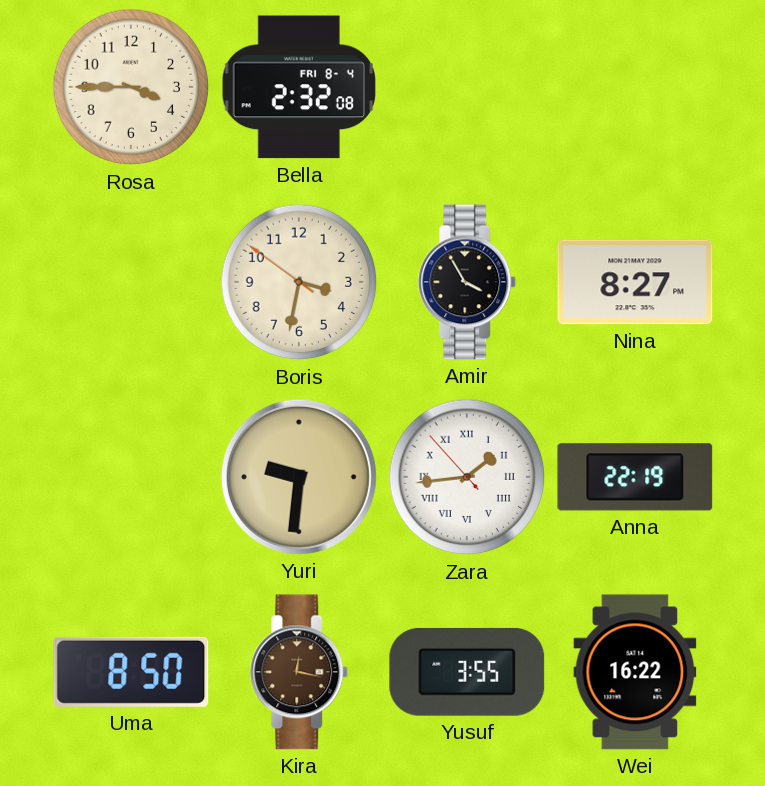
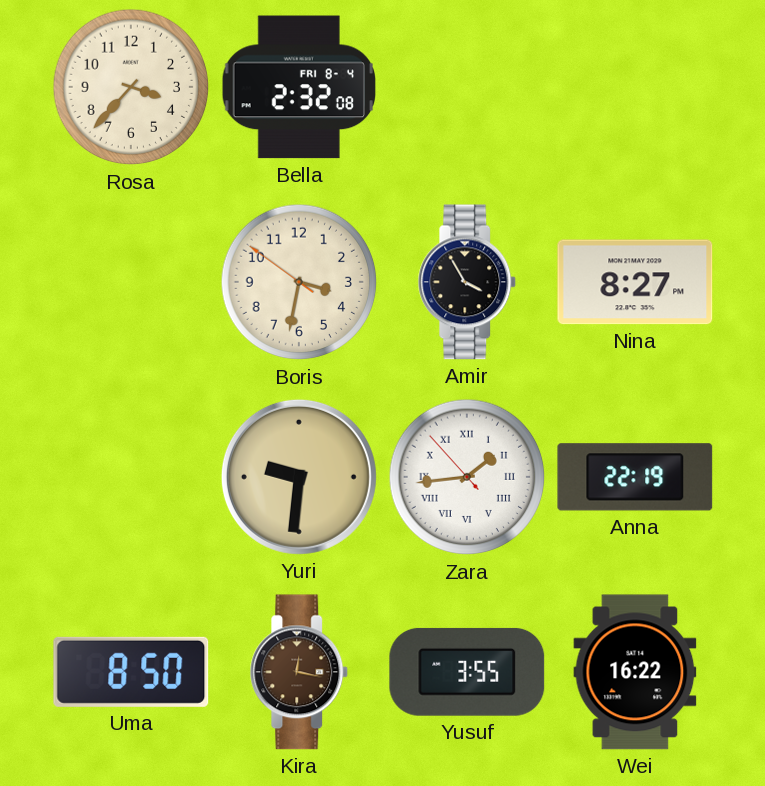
Rosa: 3:45 -> 3:37 (131, 87)
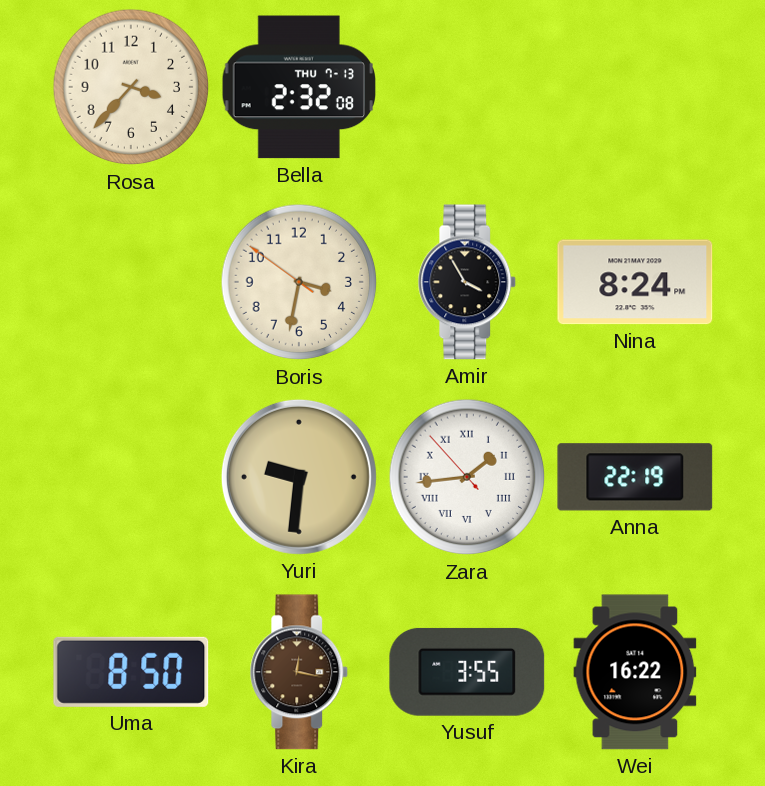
Bella date: FRI 8-4 -> THU 7-13 (298, 87)
Nina: 8:27 -> 8:24 (635, 282)
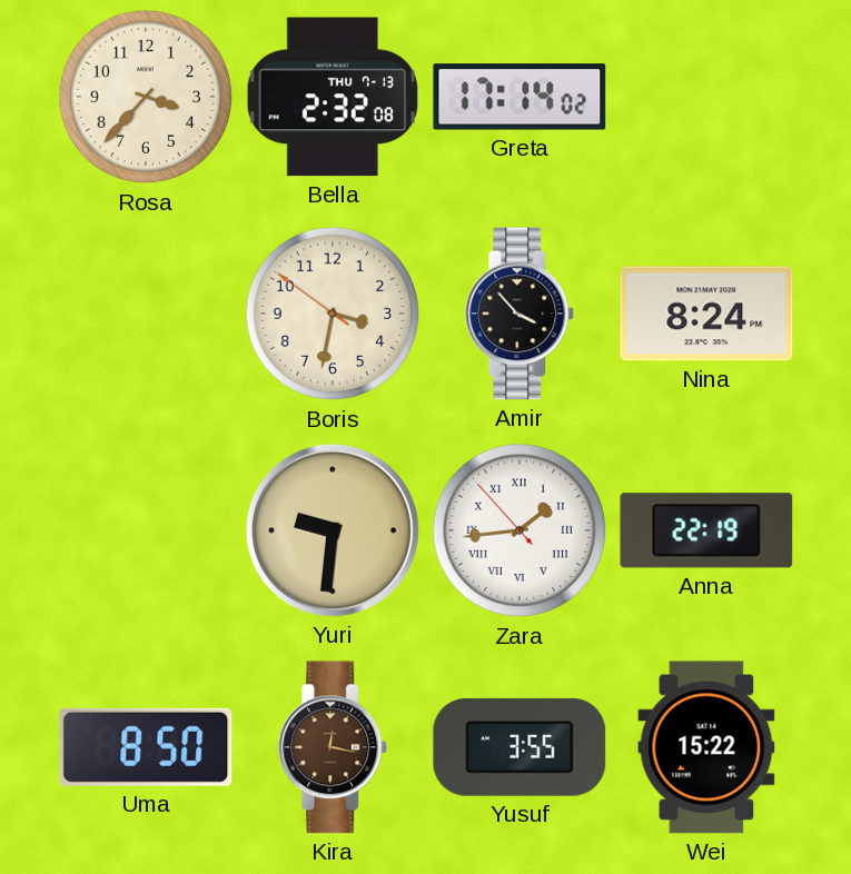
Greta: none -> 17:14 (519, 97)
Amir: 3:55 -> 3:53 (519, 314)
Wei: 16:22 -> 15:22 (706, 747)
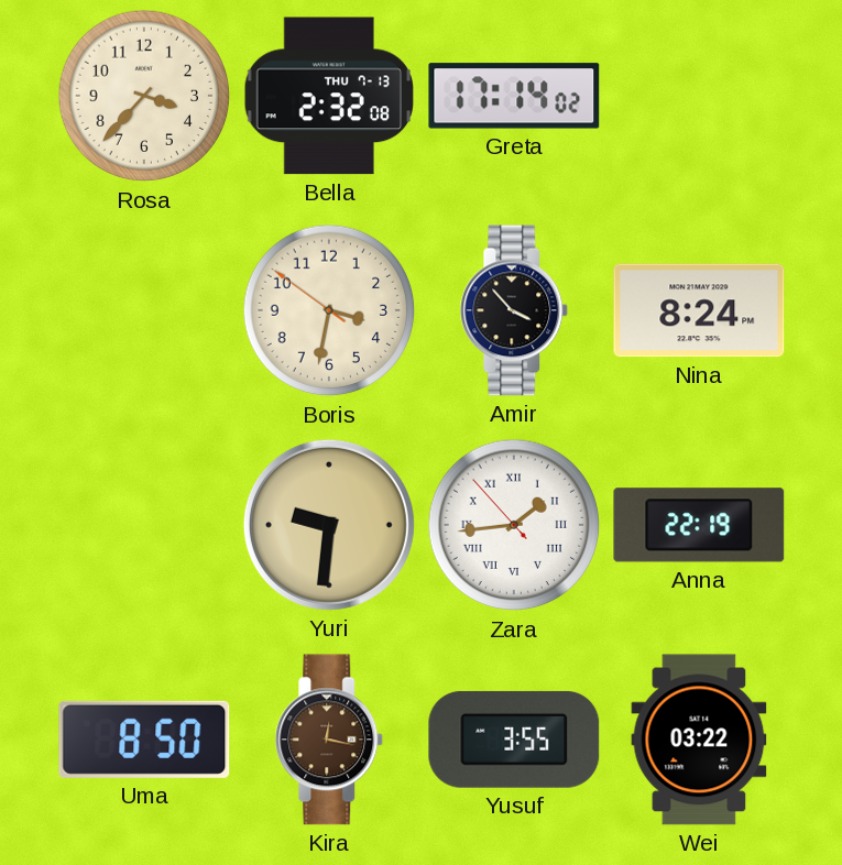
Wei: 15:22 -> 03:22 (699, 740)
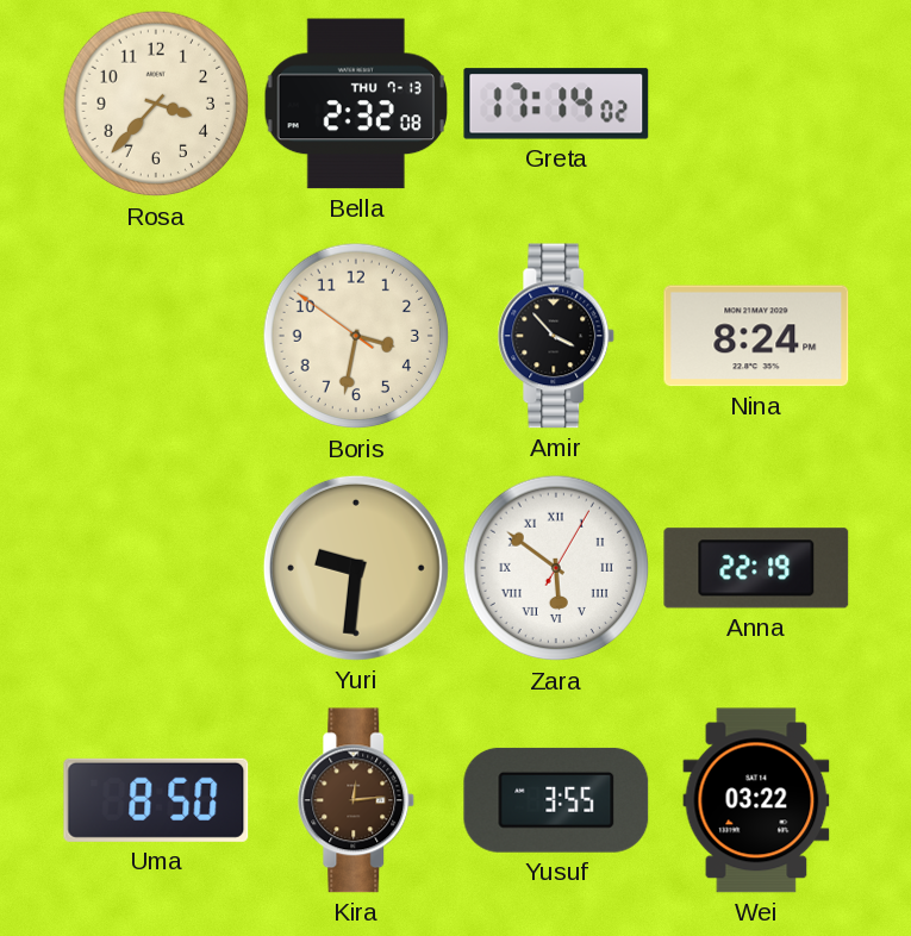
Zara: 1:43 -> 5:51 (556, 568)
Kira: 12:17 -> 12:14 (356, 800)
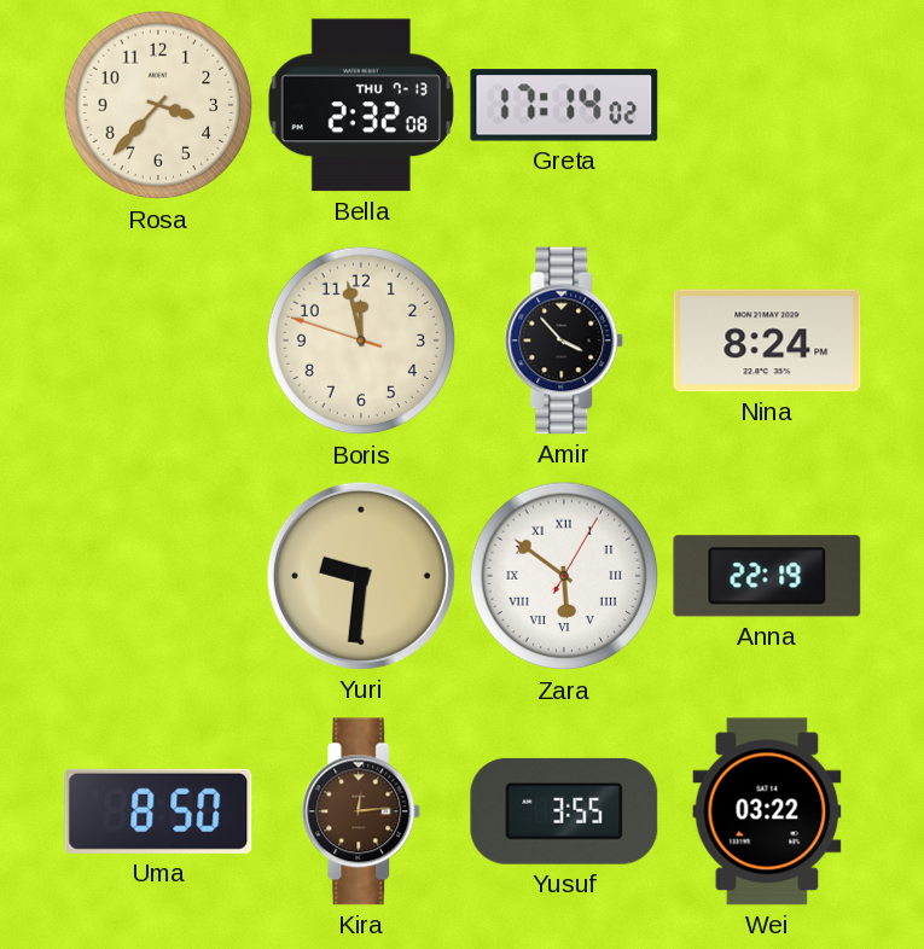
Boris: 3:31 -> 11:57 (361, 340)
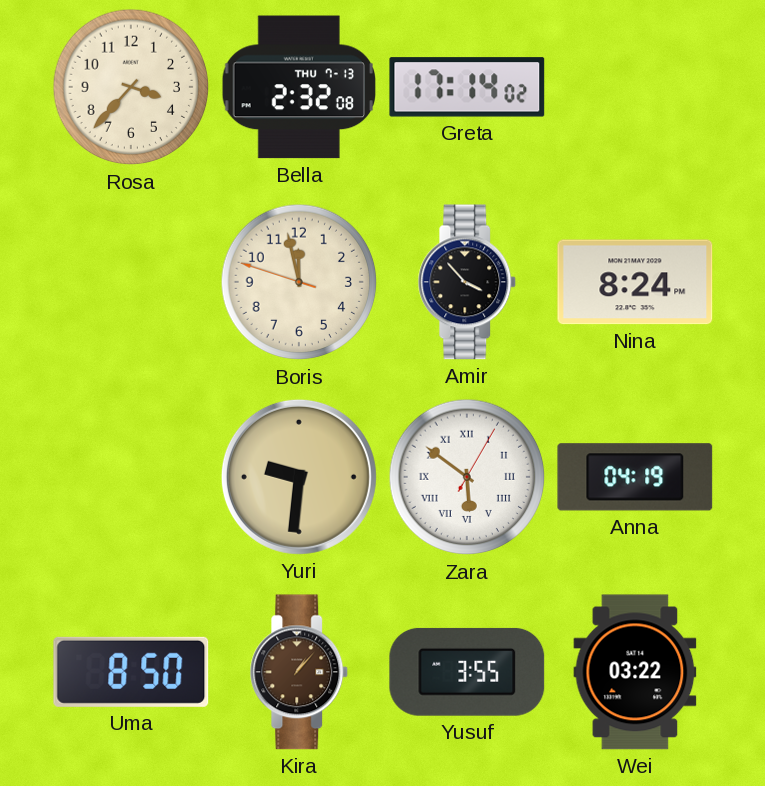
Anna: 22:19 -> 04:19 (635, 477)
Kira: 12:14 -> 1:07 (299, 672)
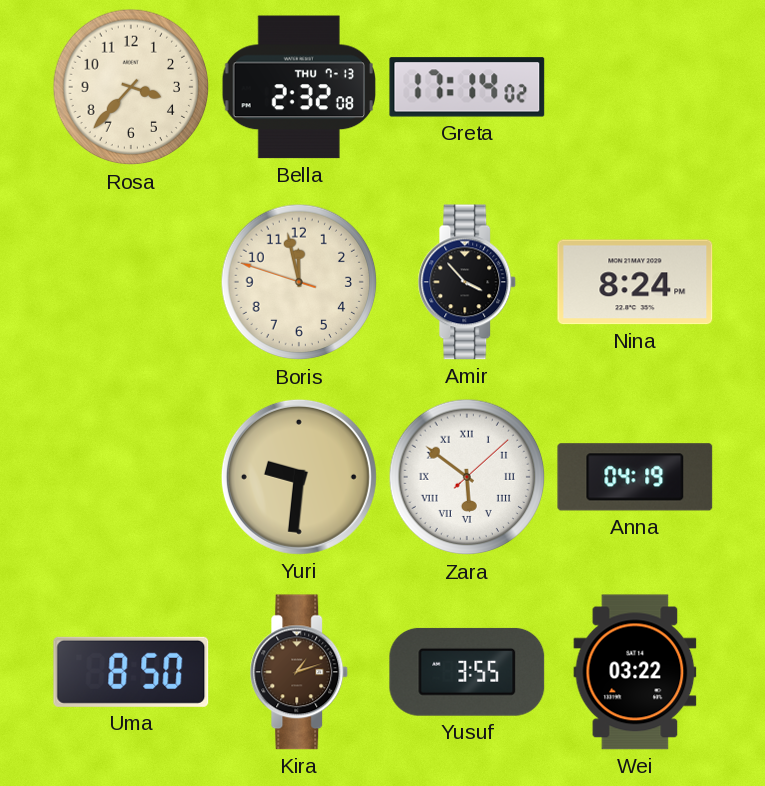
Zara: 5:51:05 -> 5:51:08 (467, 477)
Kira: 1:07 -> 1:12 (299, 672)
